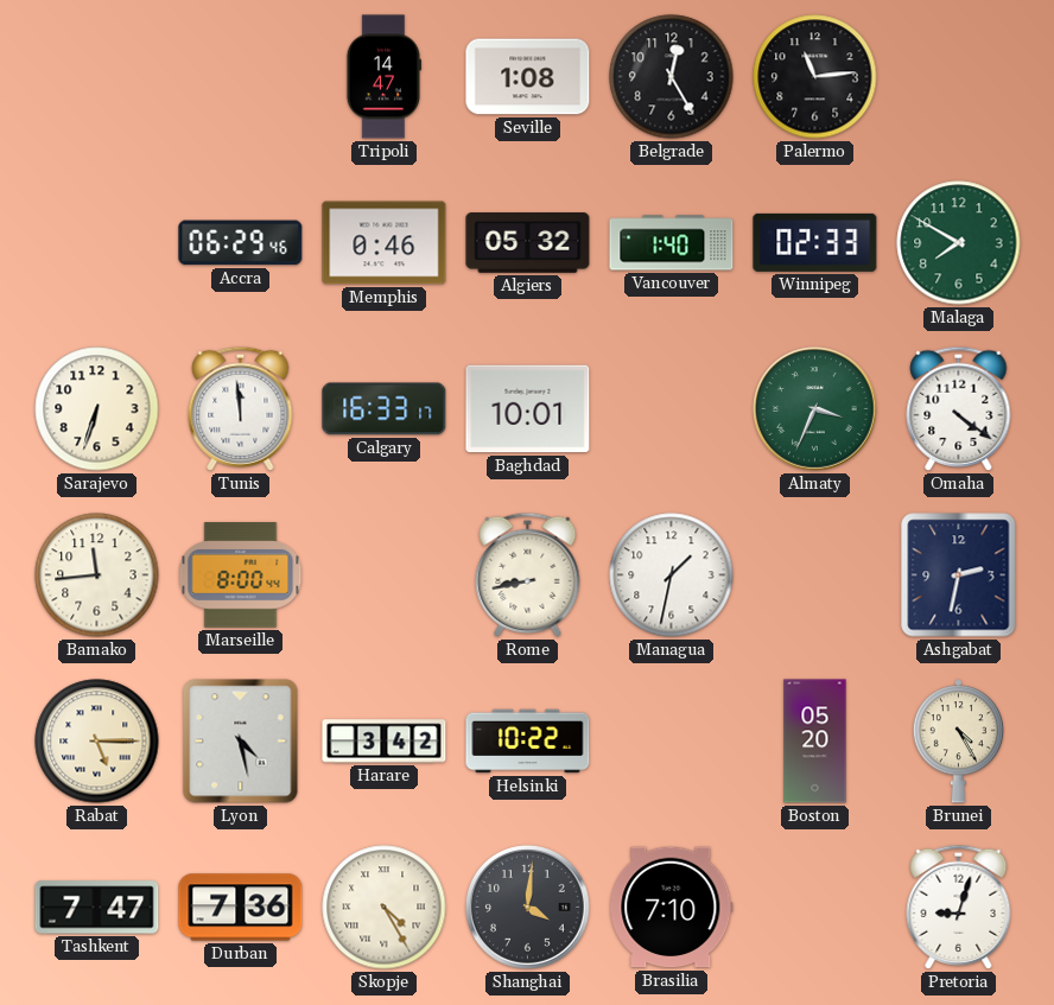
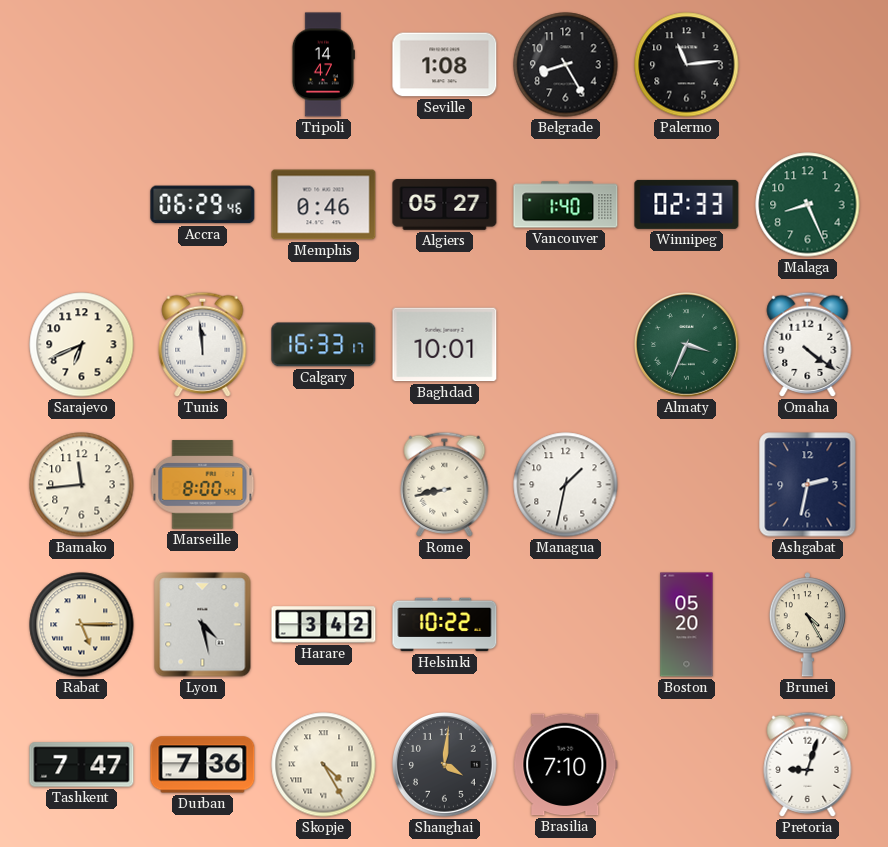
Belgrade: 12:25 -> 8:25 (566, 65)
Algiers: 05:32 -> 05:27 (445, 205)
Malaga: 7:50 -> 8:26 (808, 205)
Sarajevo: 6:33 -> 6:41 (82, 345)
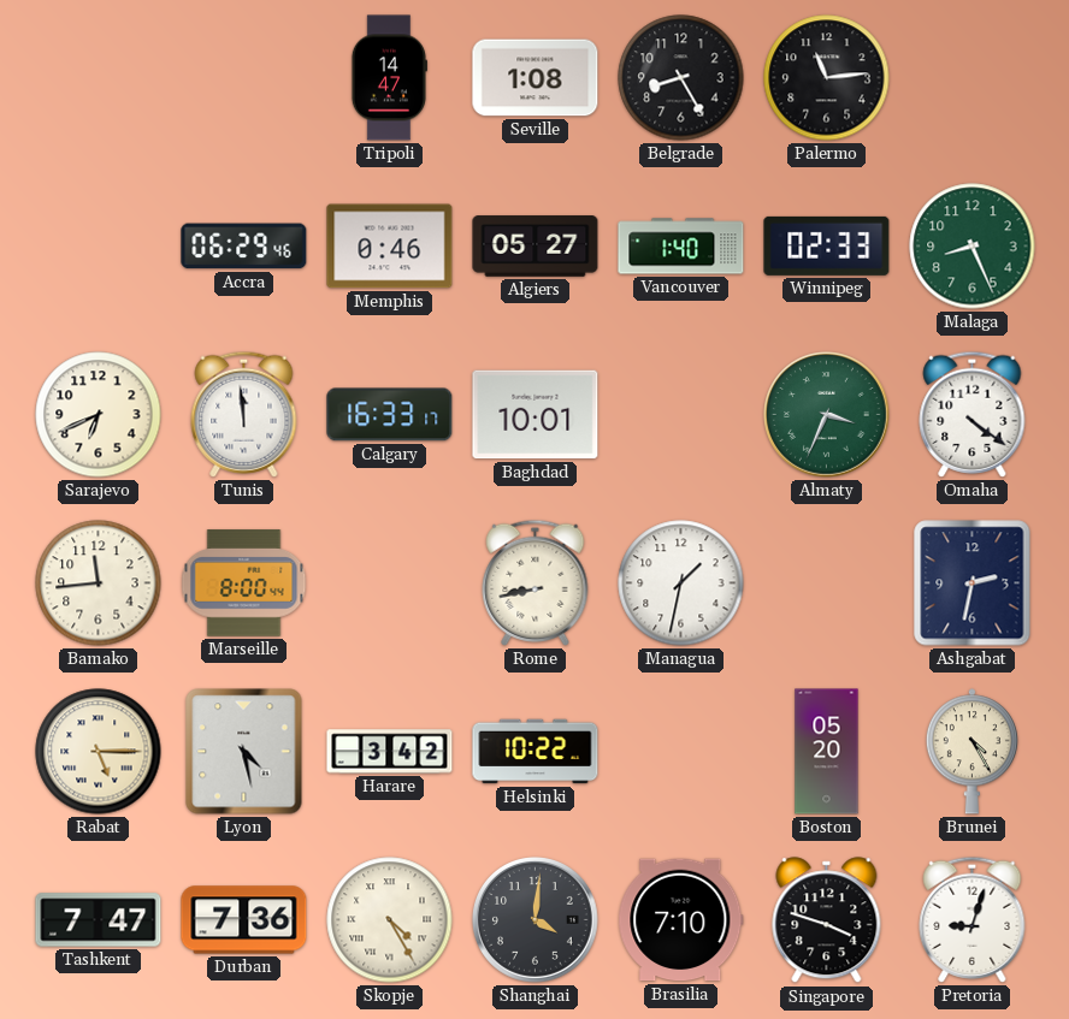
Singapore: none -> 3:48 (827, 920)
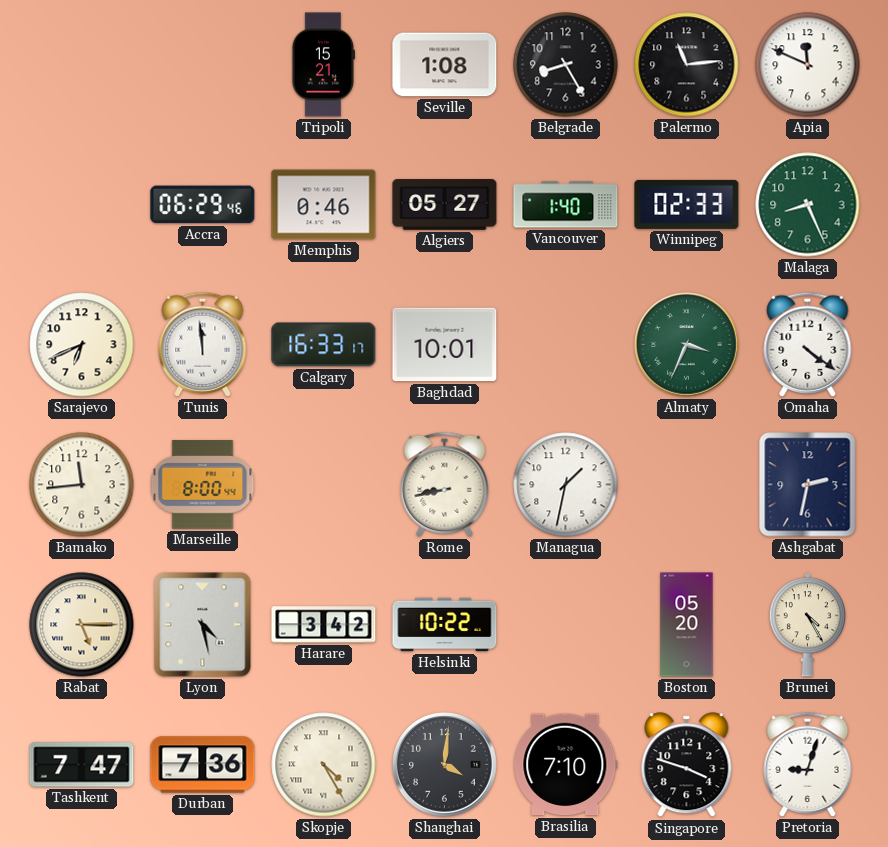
Tripoli: 14:47 -> 15:21 (323, 65)
Apia: none -> 11:49 (808, 65)
